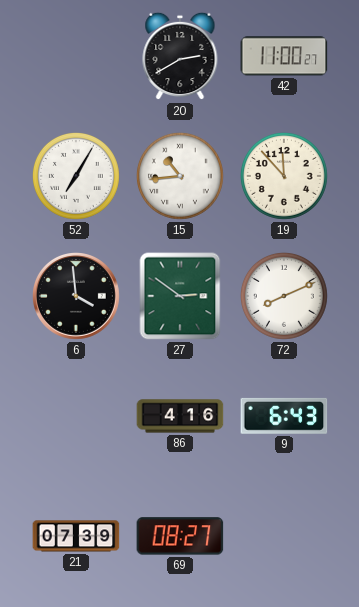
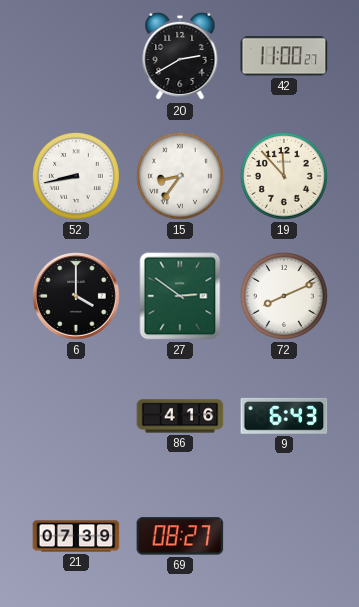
52: 7:05 -> 8:43 (76, 176)
15: 10:44 -> 8:36 (180, 176)
6: 3:59 -> 4:00 (77, 297)
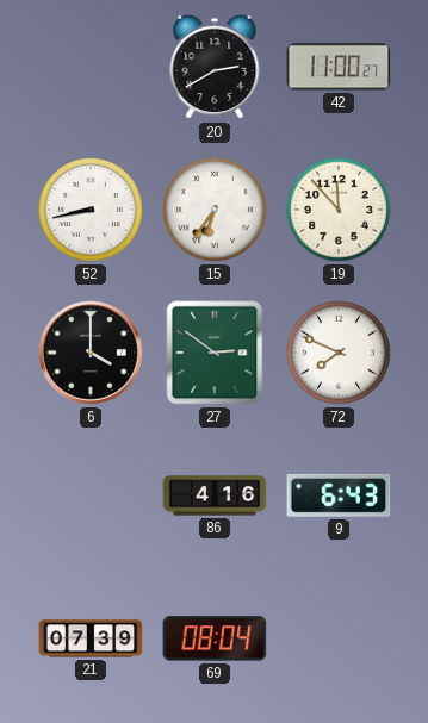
15: 8:36 -> 6:36 (215, 210)
72: 8:11 -> 7:49 (339, 353)
69: 08:27 -> 08:04 (215, 638)
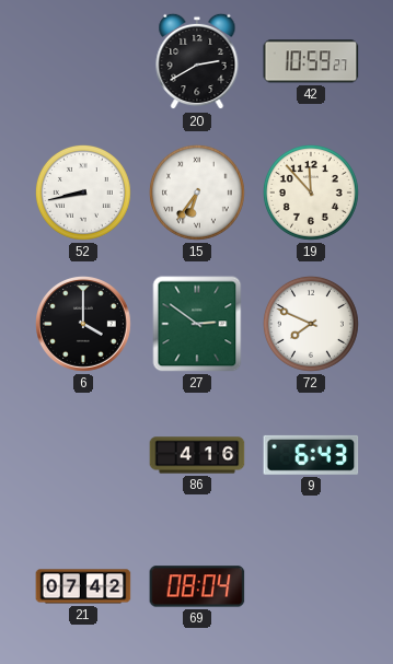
42: 11:00 -> 10:59 (311, 61)
21: 07:39 -> 07:42 (83, 586)
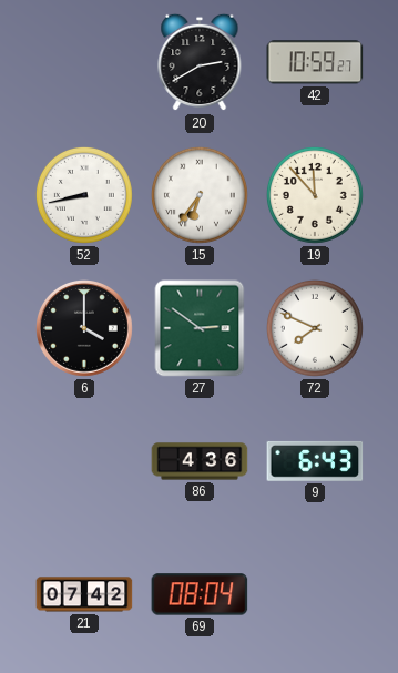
86: 4:16 -> 4:36 (200, 461)
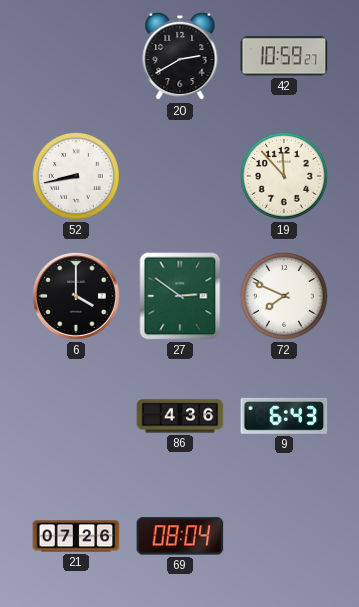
15: 6:36 -> none (200, 195)
21: 07:42 -> 07:26 (76, 536)
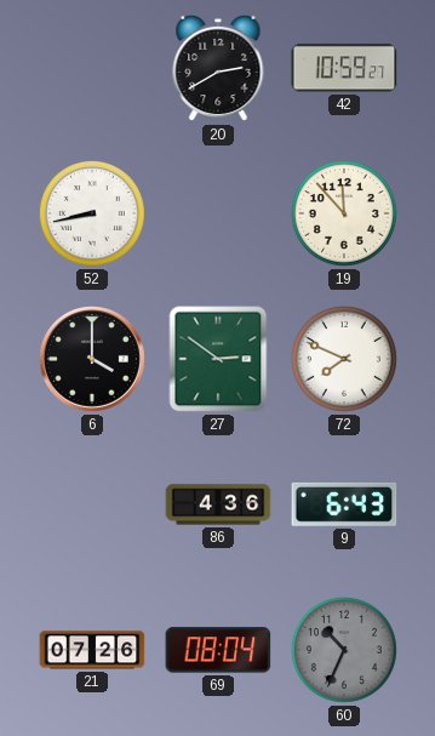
60: none -> 10:34 (344, 650)
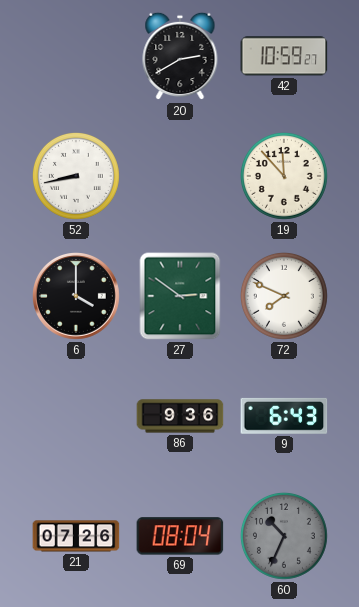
86: 4:36 -> 9:36 (180, 416)
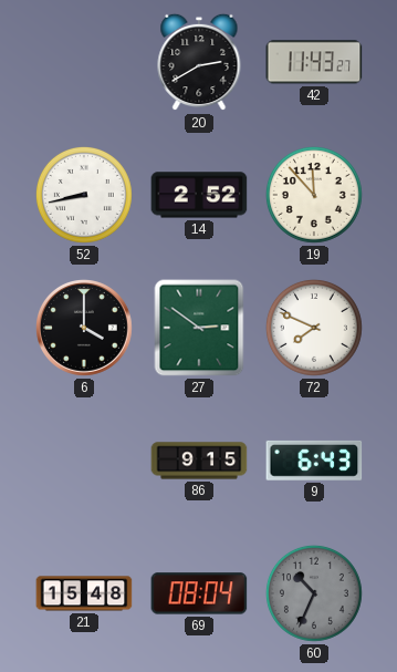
42: 10:59 -> 11:43 (314, 62)
14: none -> 2:52 (199, 195)
86: 9:36 -> 9:15 (199, 461)
21: 07:26 -> 15:48 (84, 593)
